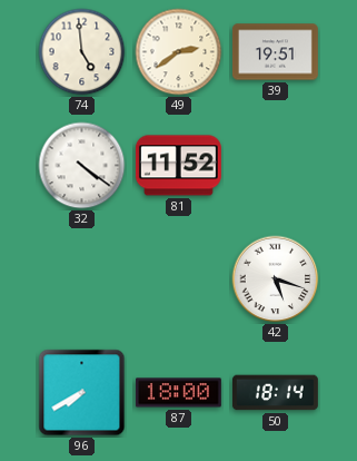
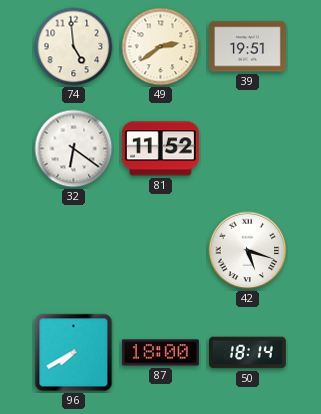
32: 4:21 -> 6:21 (74, 149)
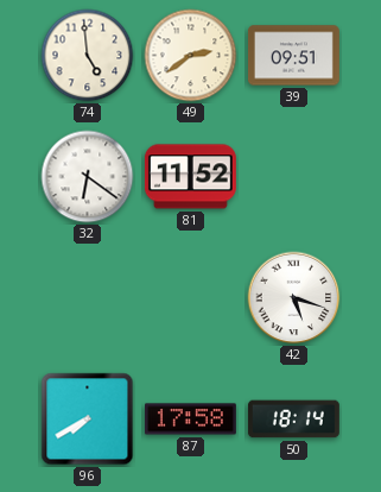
39: 19:51 -> 09:51 (293, 56)
87: 18:00 -> 17:58 (190, 420)
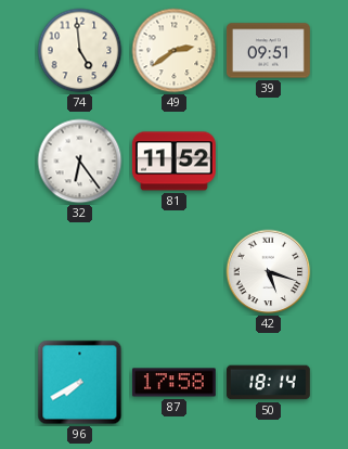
32: 6:21 -> 6:24 (80, 162)
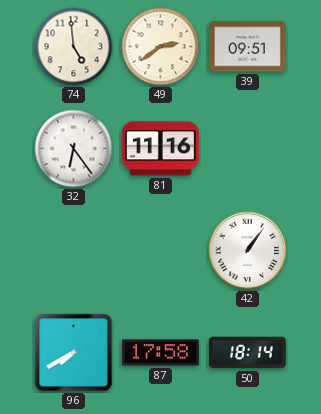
81: 11:52 -> 11:16 (160, 149)
42: 5:18 -> 1:06 (248, 251)
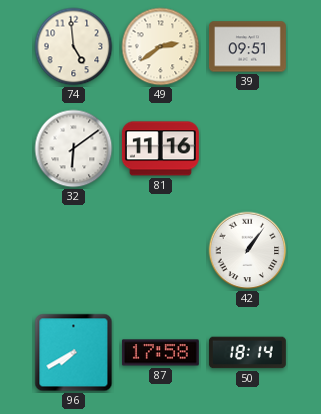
32: 6:24 -> 6:09 (74, 149)
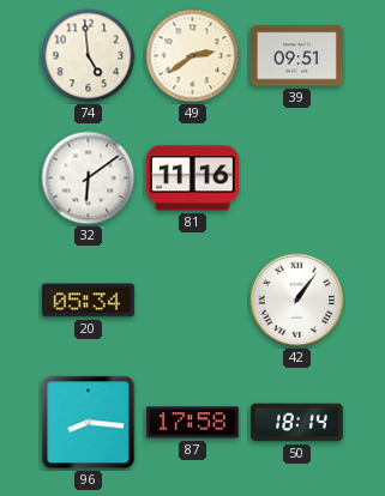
20: none -> 05:34 (88, 301)
96: 7:40 -> 8:16 (89, 423)
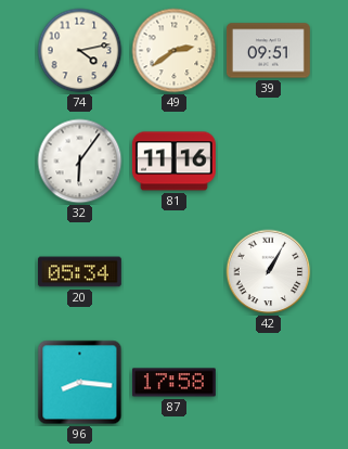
74: 4:59 -> 4:13 (80, 51)
32: 6:09 -> 6:06 (80, 162)
42: 1:06 -> 1:05 (269, 272)
50: 18:14 -> none (296, 423)
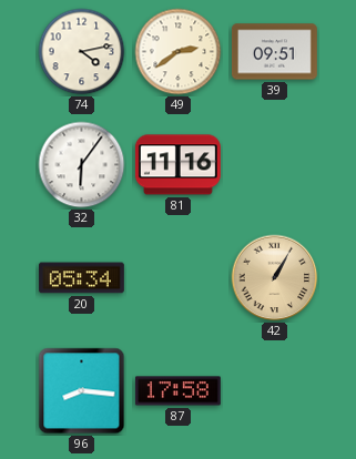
42 dial: white -> champagne (275, 278)
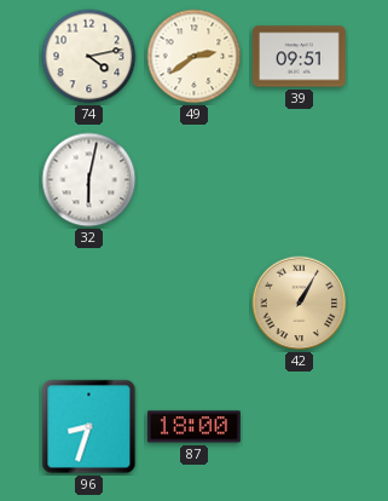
32: 6:06 -> 6:02 (89, 180)
81: 11:16 -> none (177, 165)
20: 05:34 -> none (81, 278)
96: 8:16 -> 8:33 (89, 427)
87: 17:58 -> 18:00 (193, 427)
